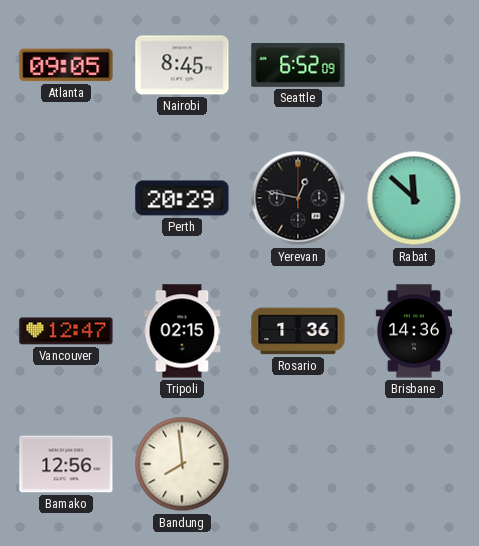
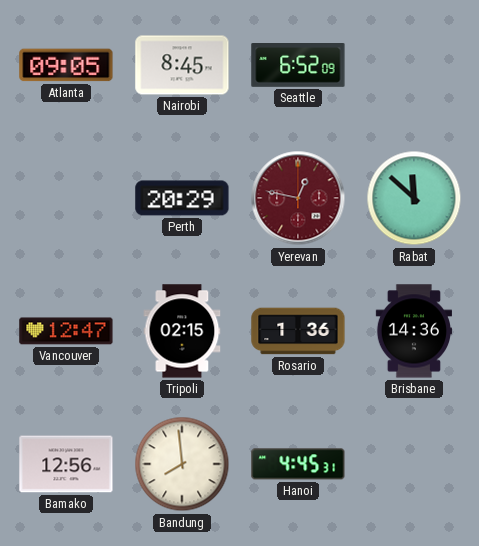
Yerevan dial: black -> burgundy (298, 198)
Hanoi: none -> 4:45 (298, 464)
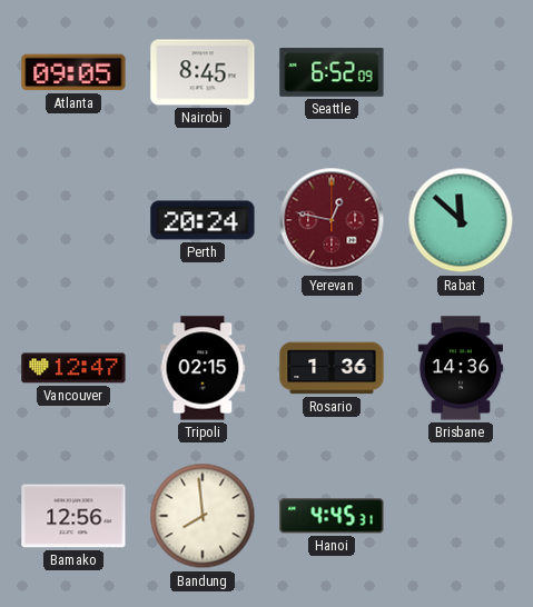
Perth: 20:29 -> 20:24 (203, 220)
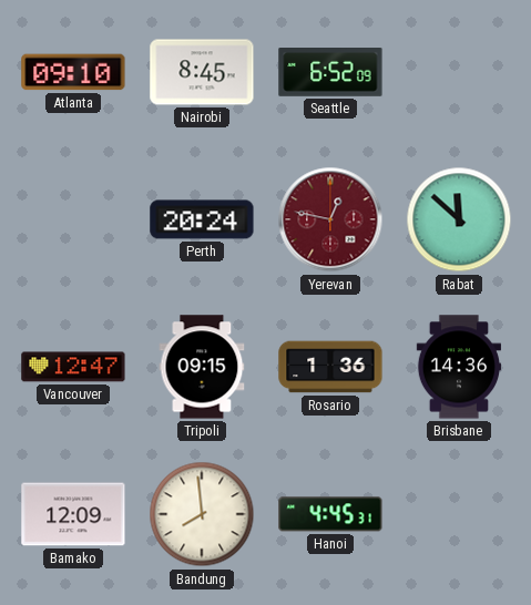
Atlanta: 09:05 -> 09:10 (73, 72)
Tripoli: 02:15 -> 09:15 (202, 367)
Bamako: 12:56 -> 12:09 (73, 514)
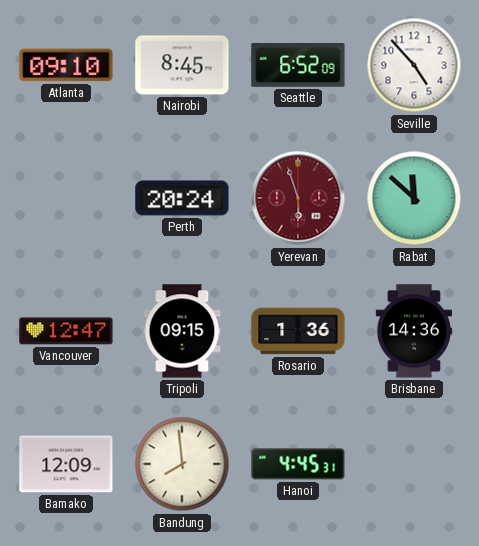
Seville: none -> 4:53 (414, 65)
Yerevan: 12:47 -> 5:57 (298, 198)
